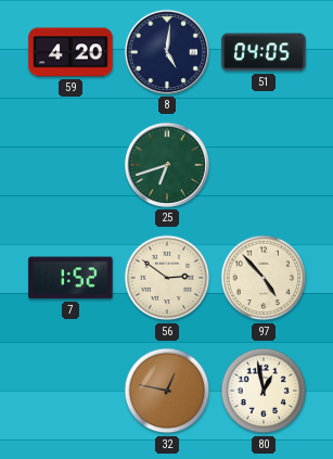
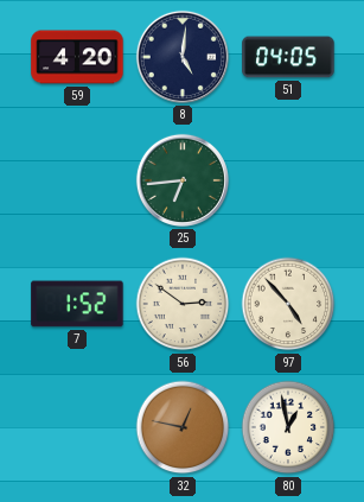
25: 6:42 -> 6:44 (183, 180)
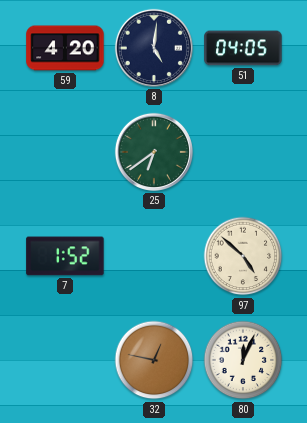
25: 6:44 -> 6:39 (154, 152)
56: 2:51 -> none (183, 304)
97: 4:53 -> 4:52 (243, 256)
80: 12:58 -> 12:04 (243, 360)
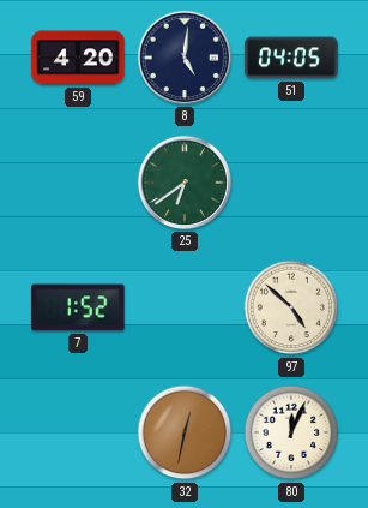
32: 12:47 -> 12:32 (185, 432)
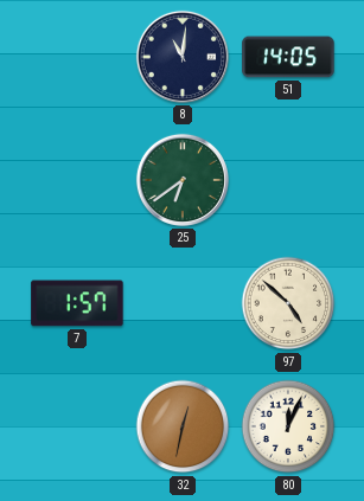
59: 4:20 -> none (78, 58)
8: 5:01 -> 11:01 (183, 57)
51: 04:05 -> 14:05 (288, 57)
7: 1:52 -> 1:57 (77, 303)
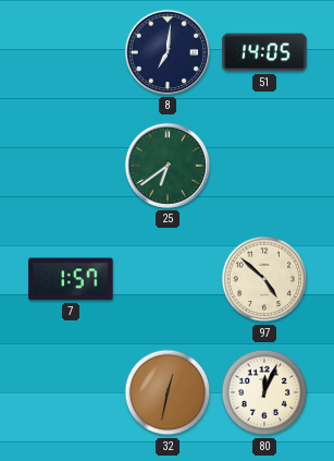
8: 11:01 -> 7:01 (168, 52)
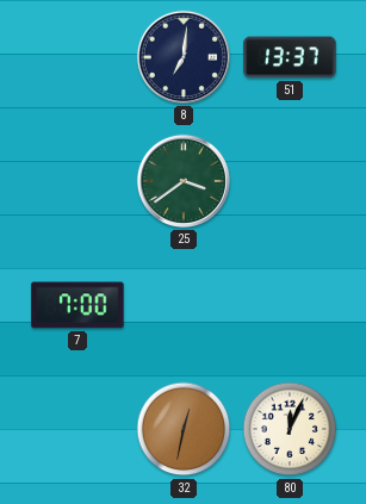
51: 14:05 -> 13:37 (290, 57)
25: 6:39 -> 3:39 (184, 181)
7: 1:57 -> 7:00 (77, 305)
97: 4:52 -> none (264, 279)
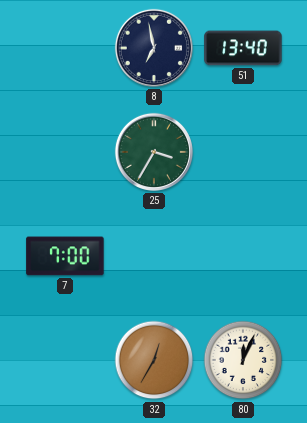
8: 7:01 -> 6:58 (154, 48)
51: 13:37 -> 13:40 (243, 48)
25: 3:39 -> 3:35 (154, 152)
32: 12:32 -> 12:35 (154, 360)
